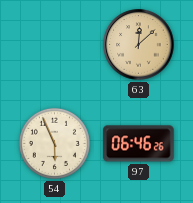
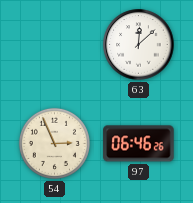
63 dial: champagne -> white (139, 45)
54: 5:56 -> 2:56 (54, 143)
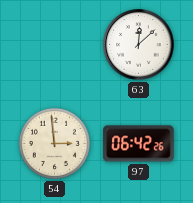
54: 2:56 -> 2:59 (54, 143)
97: 06:46 -> 06:42 (139, 144)
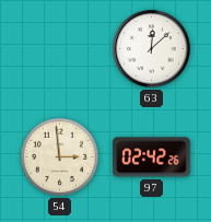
97: 06:42 -> 02:42 (152, 157)
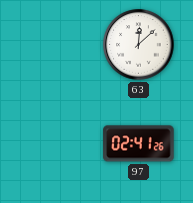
54: 2:59 -> none (59, 156)
97: 02:42 -> 02:41 (139, 144)
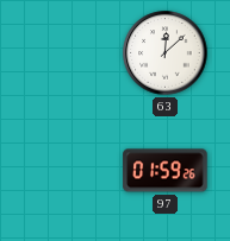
97: 02:41 -> 01:59 (166, 171)
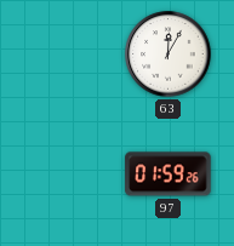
63: 12:08 -> 12:05 (169, 55)
